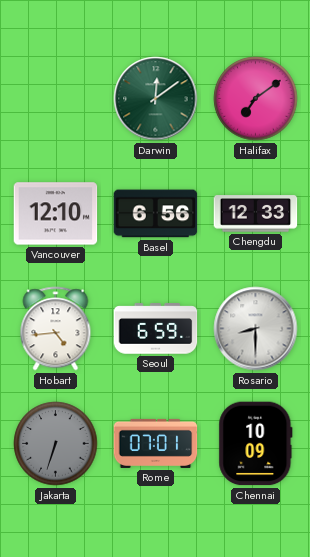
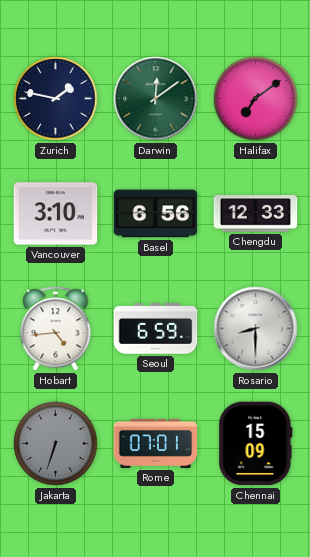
Zurich: none -> 1:47 (56, 99)
Vancouver: 12:10 -> 3:10 (56, 214)
Chennai: 10:09 -> 15:09 (256, 444)
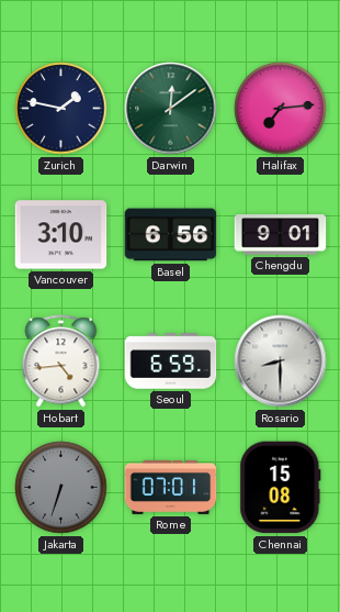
Halifax: 7:09 -> 7:14 (281, 109)
Chengdu: 12:33 -> 9:01 (281, 235)
Chennai: 15:09 -> 15:08 (281, 488)
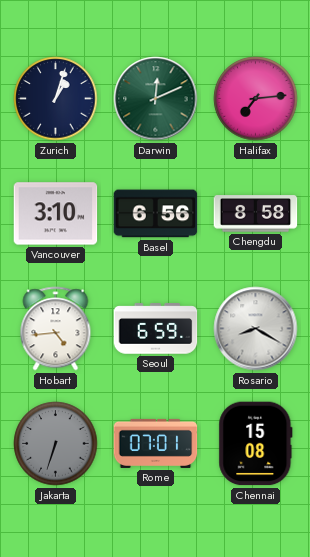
Zurich: 1:47 -> 1:03 (56, 99)
Darwin: 12:09 -> 12:11 (156, 99)
Chengdu: 9:01 -> 8:58 (256, 214)
Rosario: 8:30 -> 8:20 (256, 329)
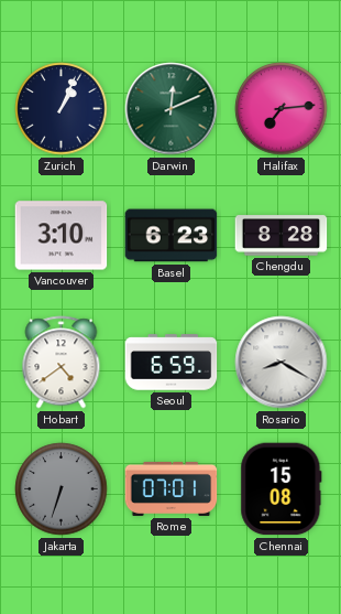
Zurich: 1:03 -> 1:04 (62, 109)
Basel: 6:56 -> 6:23 (172, 236)
Chengdu: 8:58 -> 8:28 (282, 236)
Hobart: 4:44 -> 4:39 (62, 363)
